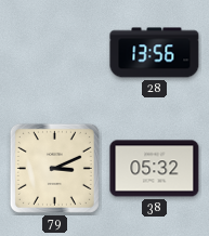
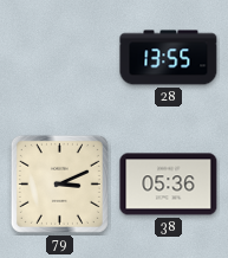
28: 13:56 -> 13:55 (169, 58)
38: 05:32 -> 05:36 (169, 185)
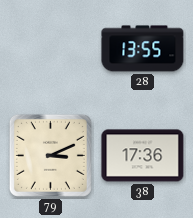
38: 05:36 -> 17:36 (143, 156)
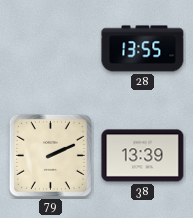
79: 3:11 -> 2:11 (50, 155)
38: 17:36 -> 13:39 (143, 156)
